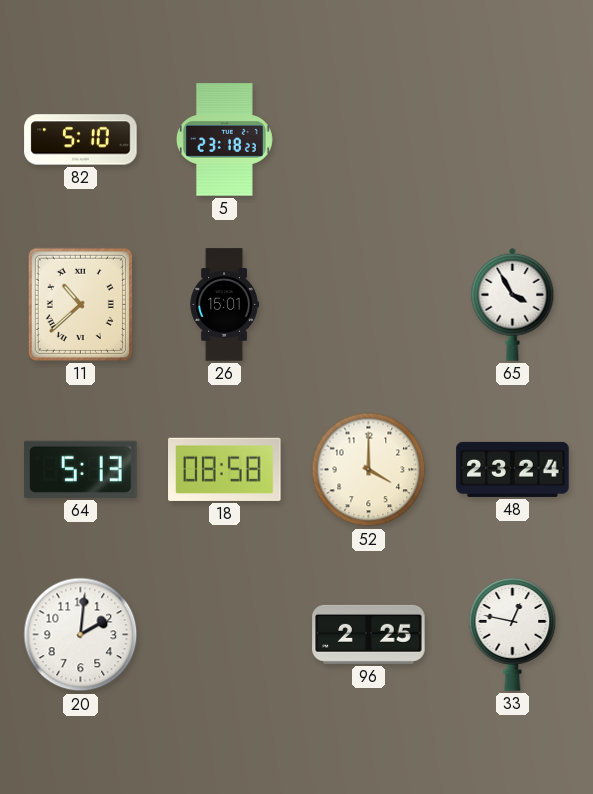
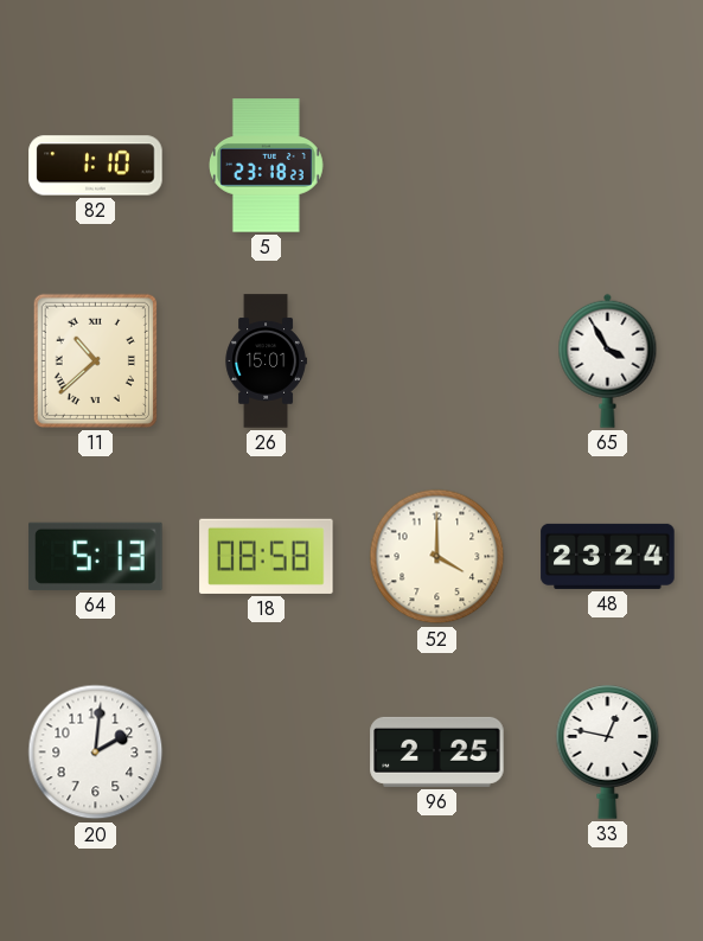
82: 5:10 -> 1:10 (96, 166)
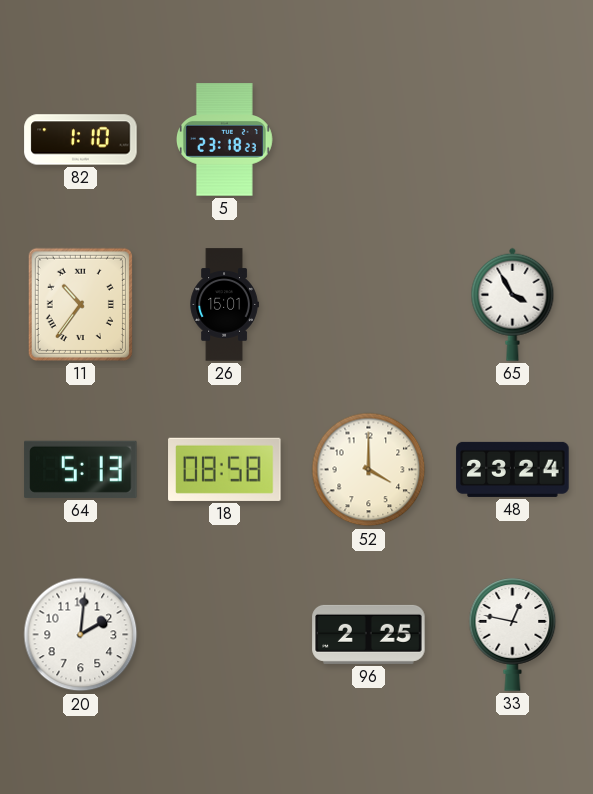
11: 10:38 -> 10:36 (80, 304)
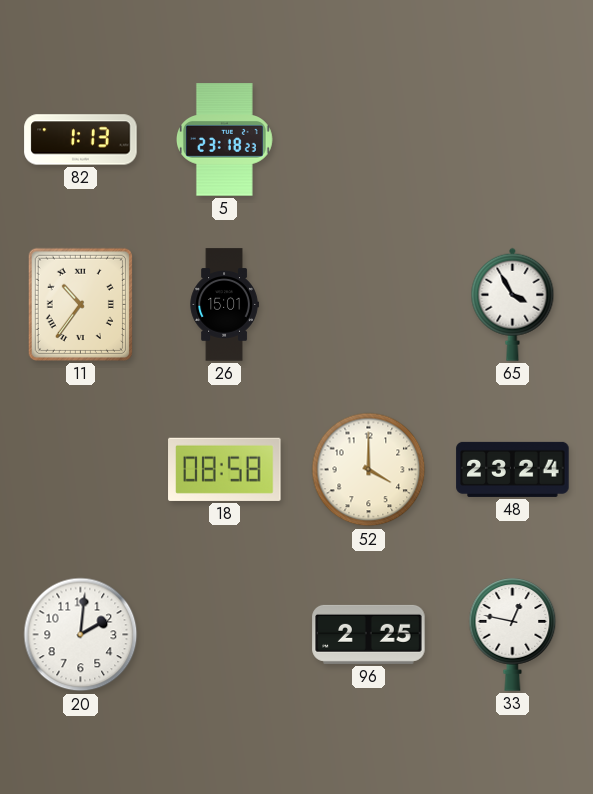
82: 1:10 -> 1:13 (81, 140)
64: 5:13 -> none (81, 469)
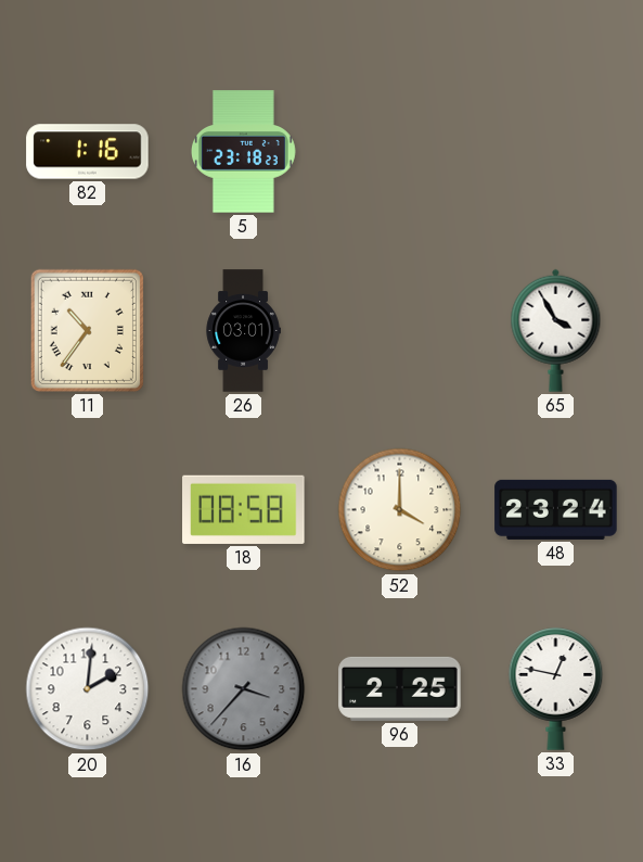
82: 1:13 -> 1:16 (88, 152)
26: 15:01 -> 03:01 (243, 331)
16: none -> 3:37 (244, 689)
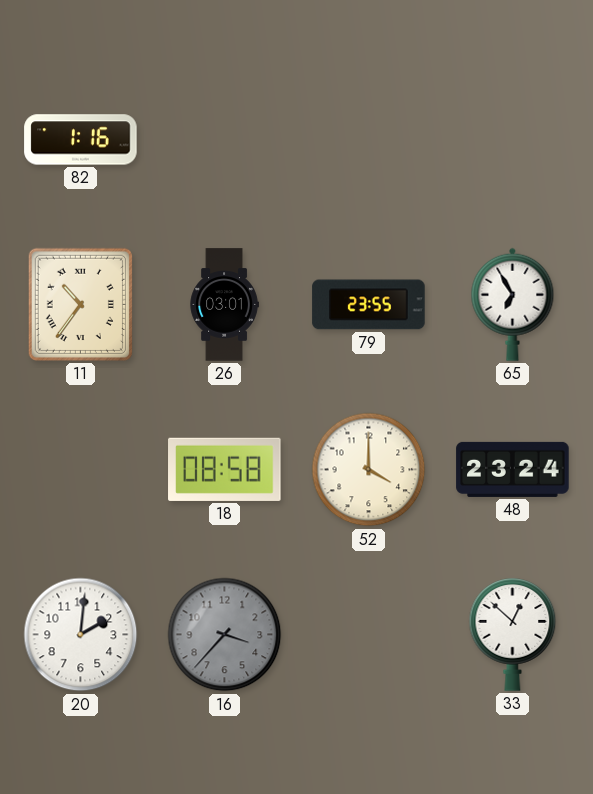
5: 23:18 -> none (244, 152)
79: none -> 23:55 (369, 305)
65: 3:55 -> 6:55 (513, 304)
96: 2:25 -> none (400, 688)
33: 12:47 -> 12:52 (513, 635)
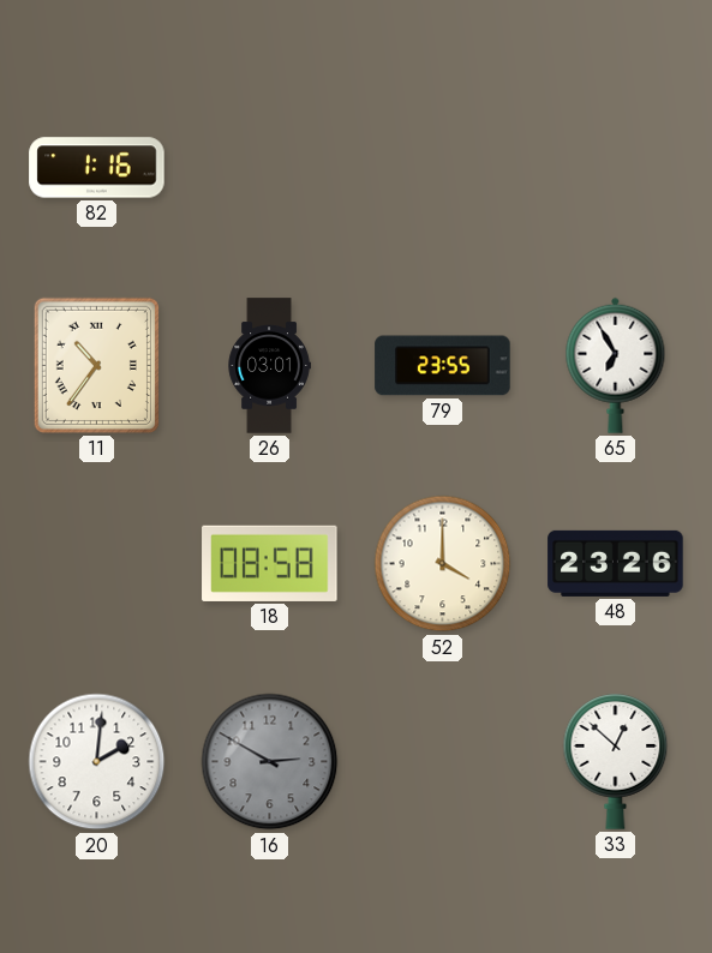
48: 23:24 -> 23:26 (616, 563)
16: 3:37 -> 2:50 (270, 762)
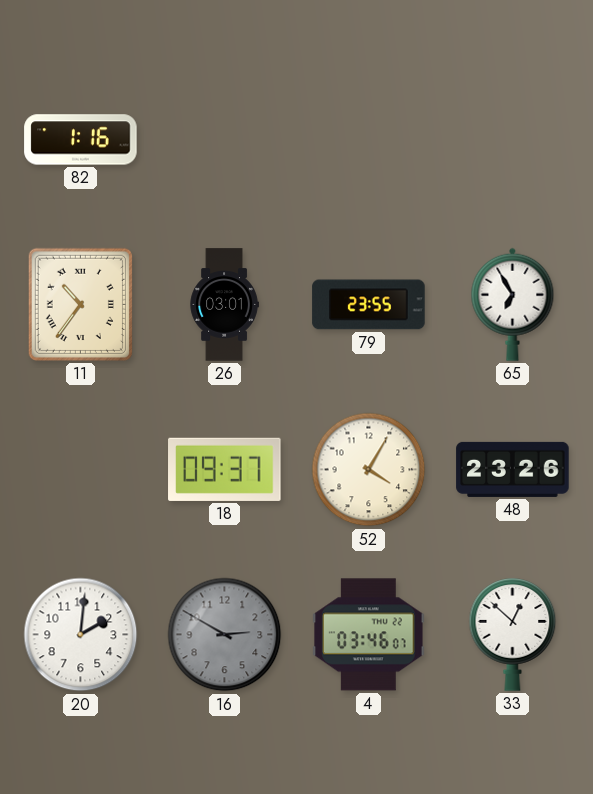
18: 08:58 -> 09:37 (225, 469)
52: 4:00 -> 4:05 (369, 470)
4: none -> 03:46 (369, 635)
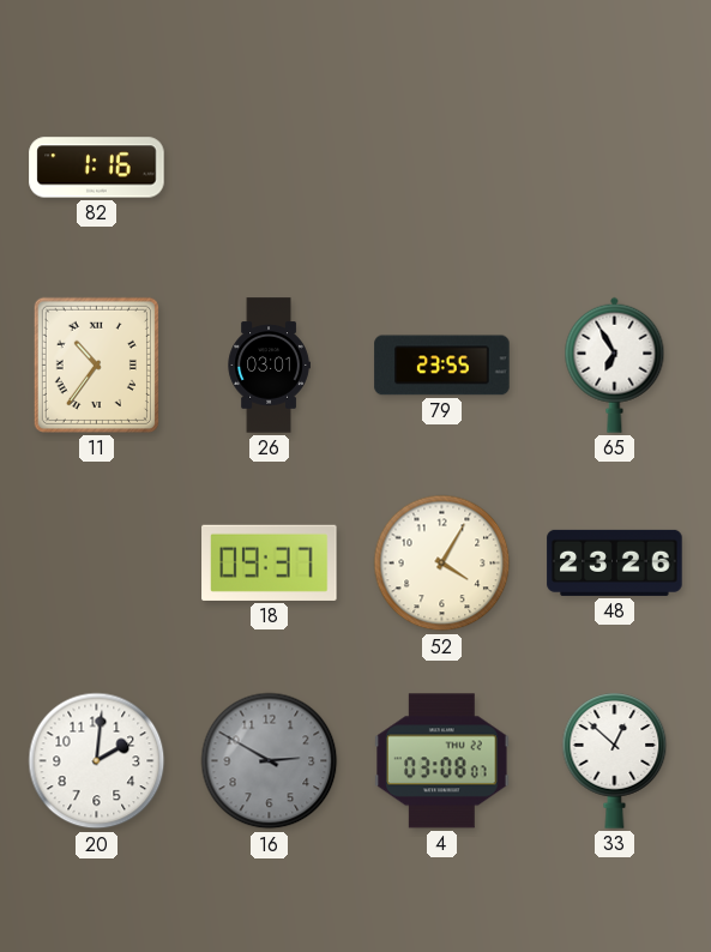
4: 03:46 -> 03:08 (442, 761)
